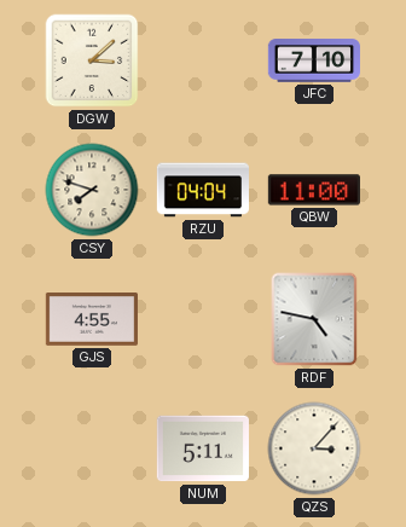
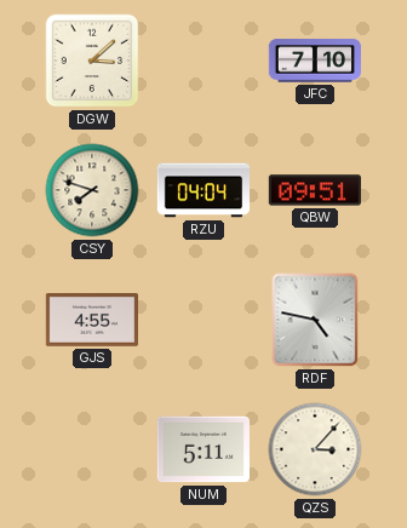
QBW: 11:00 -> 09:51 (314, 190)
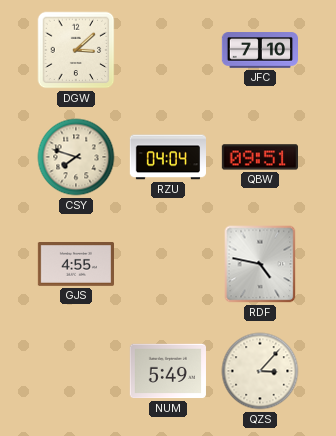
NUM: 5:11 -> 5:49 (167, 371)
